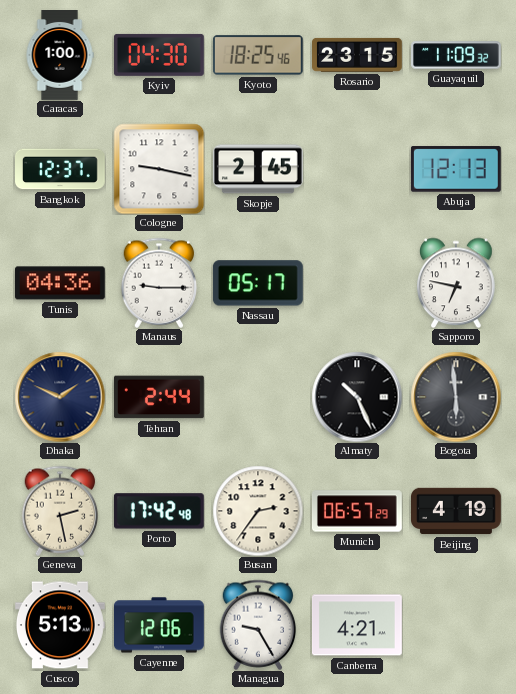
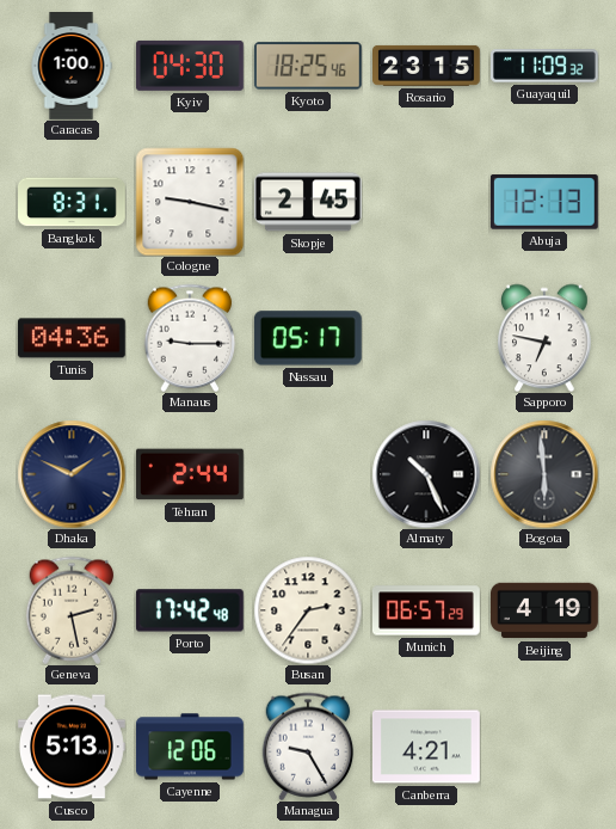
Bangkok: 12:37 -> 8:31 (73, 202)
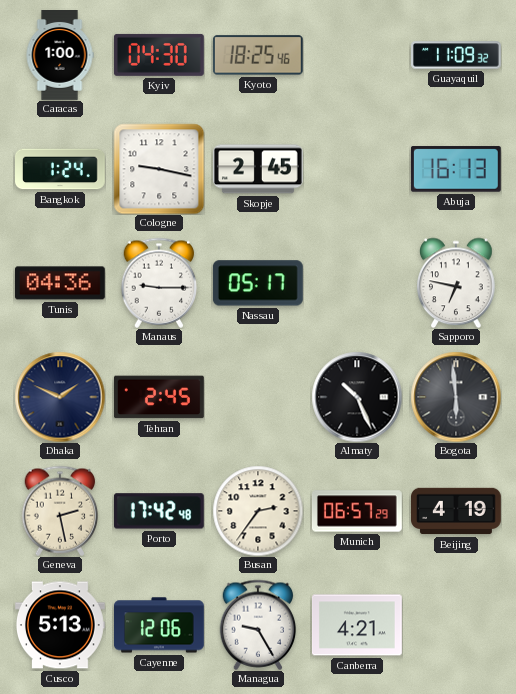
Rosario: 23:15 -> none (427, 66)
Bangkok: 8:31 -> 1:24 (61, 169)
Abuja: 12:13 -> 16:13 (456, 169)
Tehran: 2:44 -> 2:45 (159, 397)
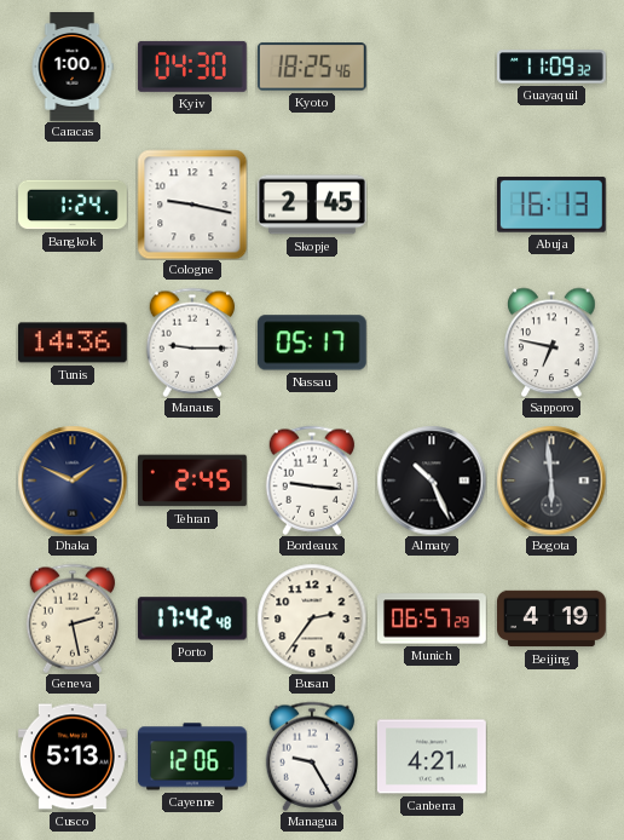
Tunis: 04:36 -> 14:36 (73, 343)
Bordeaux: none -> 9:16 (312, 481)
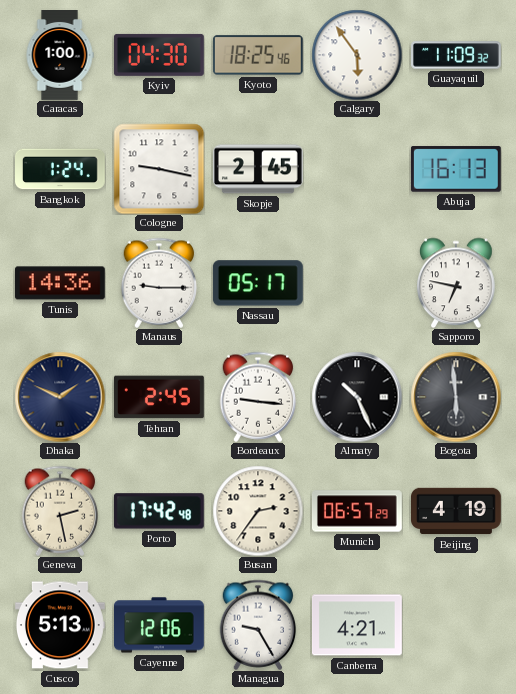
Calgary: none -> 5:54 (357, 55)
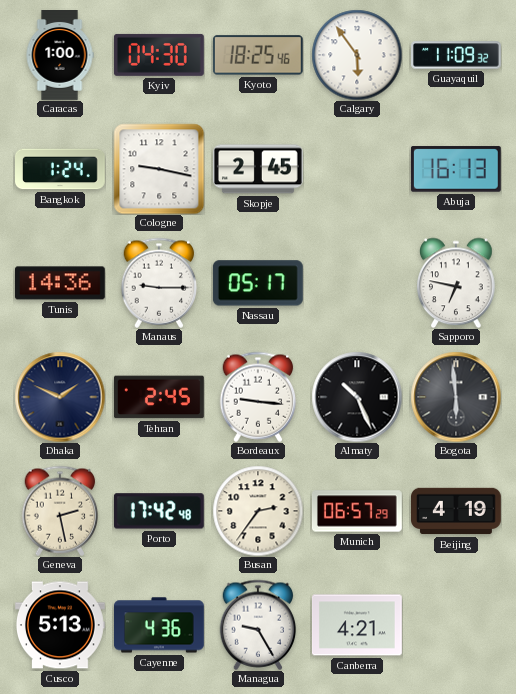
Cayenne: 12:06 -> 4:36 (159, 625)
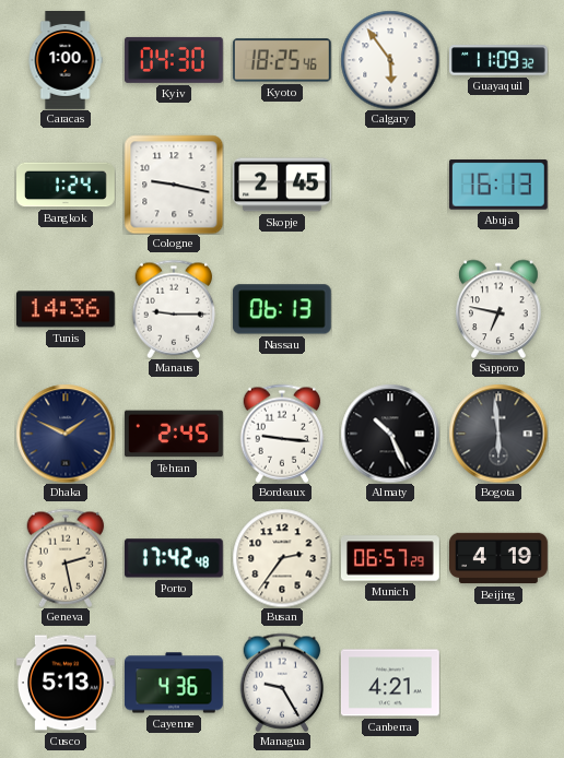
Nassau: 05:17 -> 06:13 (282, 309)
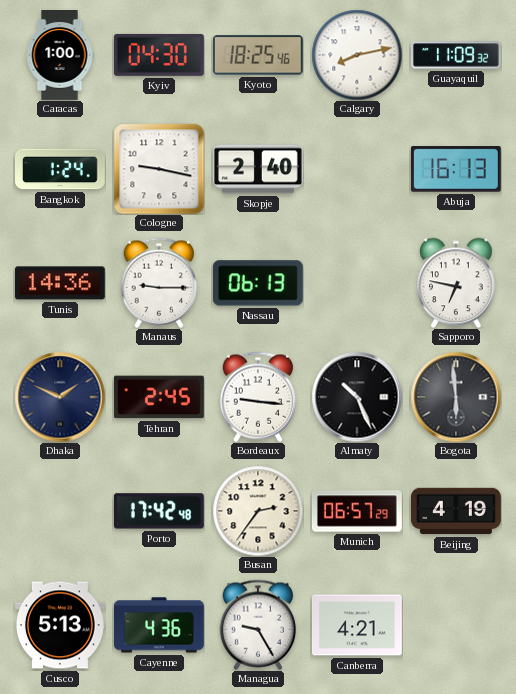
Calgary: 5:54 -> 8:13 (357, 55)
Skopje: 2:45 -> 2:40 (259, 169)
Geneva: 2:28 -> none (66, 558)
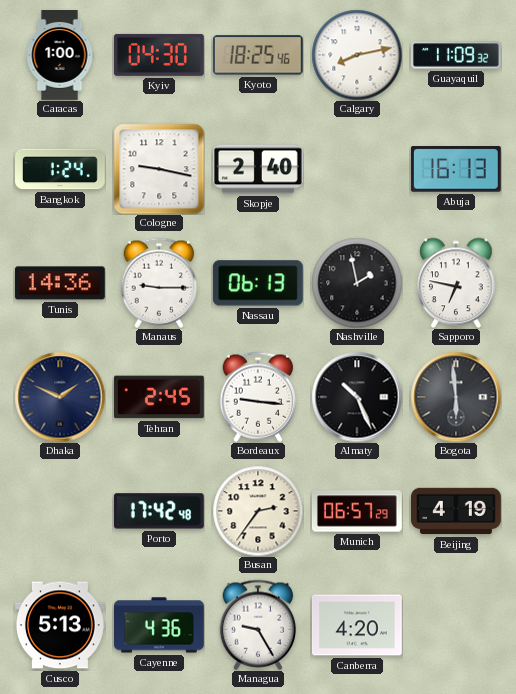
Nashville: none -> 1:58 (357, 283)
Canberra: 4:21 -> 4:20 (357, 625)
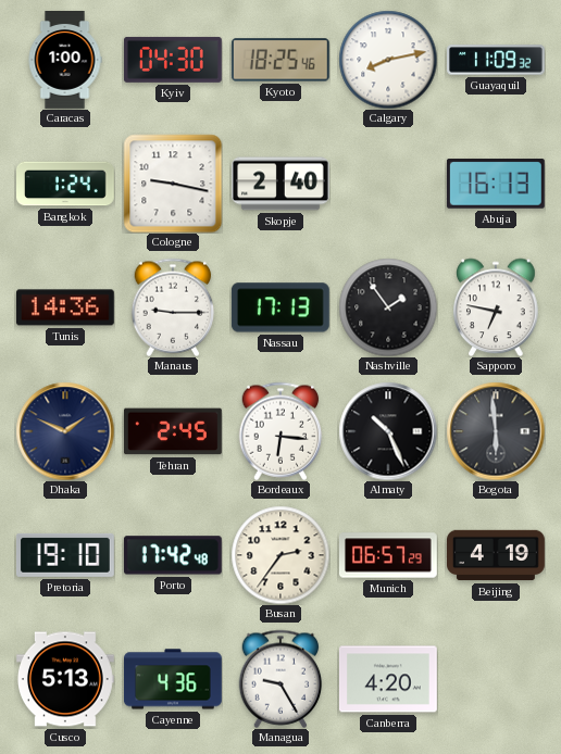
Nassau: 06:13 -> 17:13 (280, 307)
Nashville: 1:58 -> 1:54 (388, 307)
Bordeaux: 9:16 -> 6:16 (280, 431)
Pretoria: none -> 19:10 (65, 555)
